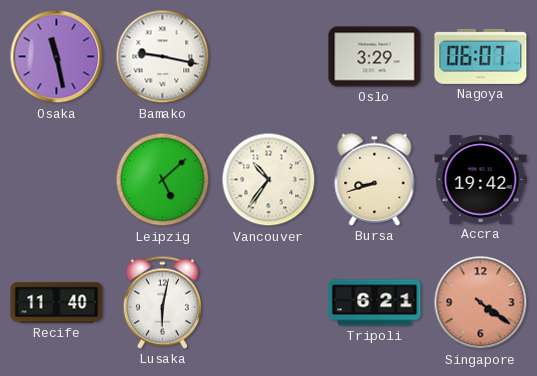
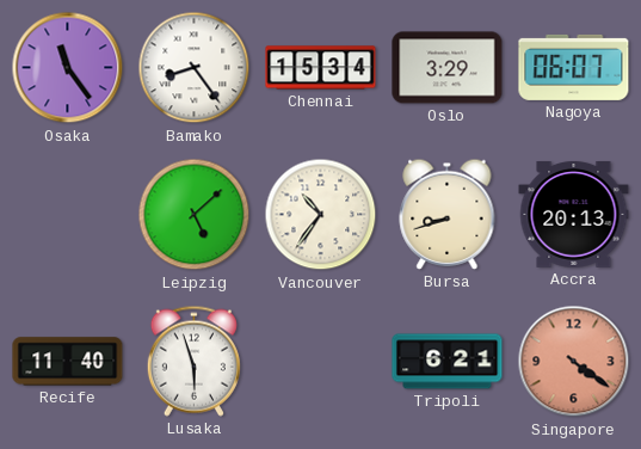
Osaka: 11:28 -> 11:24 (68, 68)
Bamako: 9:17 -> 8:24 (195, 68)
Chennai: none -> 15:34 (321, 68)
Accra: 19:42 -> 20:13 (574, 215)
Lusaka: 6:02 -> 5:57 (193, 361)
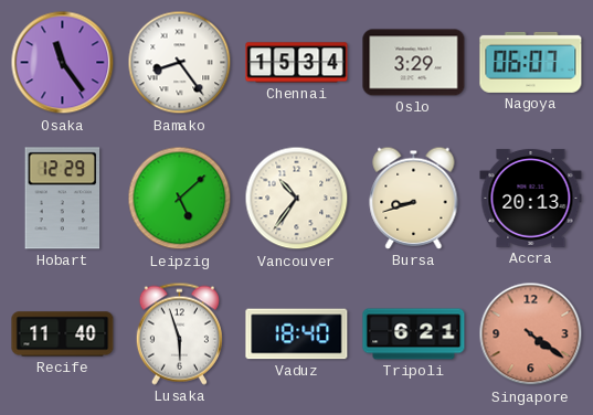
Hobart: none -> 12:29 (63, 199)
Vaduz: none -> 18:40 (297, 334)
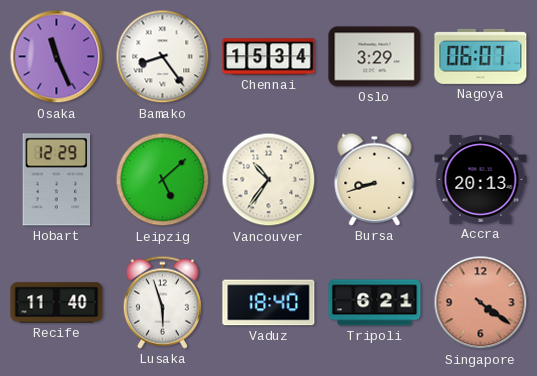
Osaka: 11:24 -> 11:26 (57, 57)
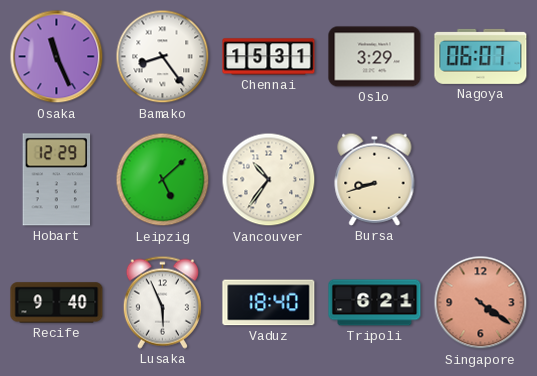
Chennai: 15:34 -> 15:31 (269, 57)
Accra: 20:13 -> none (481, 180)
Recife: 11:40 -> 9:40 (57, 303)
Lusaka: 5:57 -> 5:56 (162, 302)
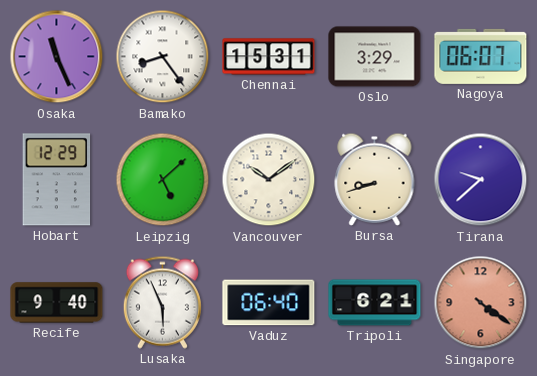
Vancouver: 10:36 -> 10:09 (269, 180)
Tirana: none -> 9:38 (481, 180)
Vaduz: 18:40 -> 06:40 (269, 303)
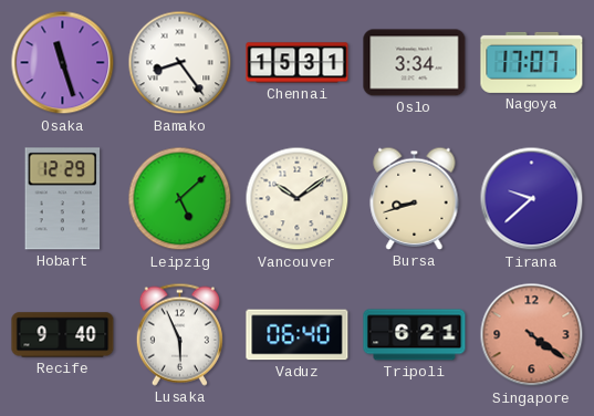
Osaka: 11:26 -> 11:27 (63, 63)
Oslo: 3:29 -> 3:34 (415, 63)
Nagoya: 06:07 -> 17:07 (532, 62)
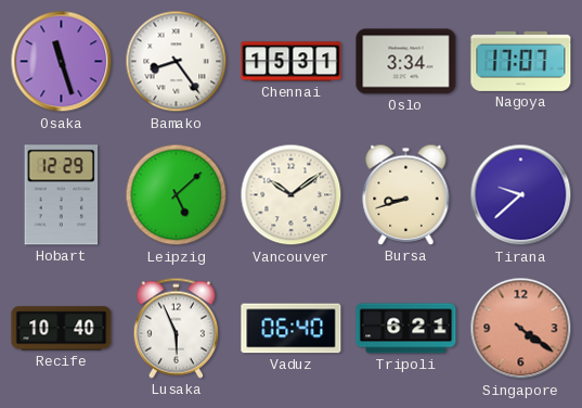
Recife: 9:40 -> 10:40 (62, 329)
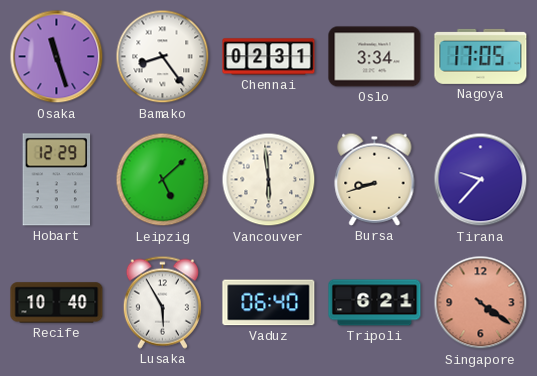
Chennai: 15:31 -> 02:31 (269, 57)
Nagoya: 17:07 -> 17:05 (481, 56)
Vancouver: 10:09 -> 5:59 (269, 180)
Tirana: 9:38 -> 9:37 (481, 180)
Lusaka: 5:56 -> 5:55 (162, 302)
